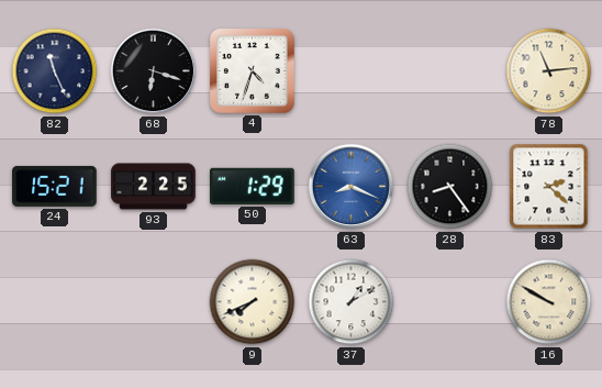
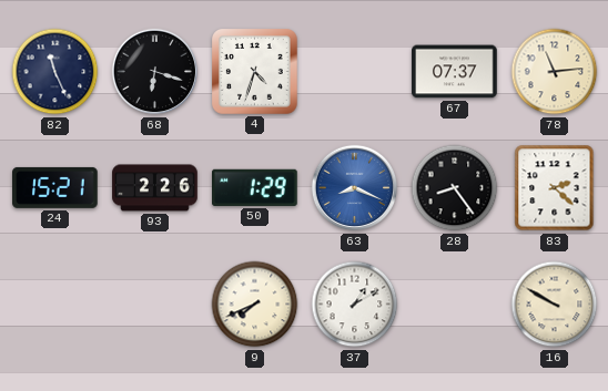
67: none -> 07:37 (455, 72)
93: 2:25 -> 2:26 (155, 188)
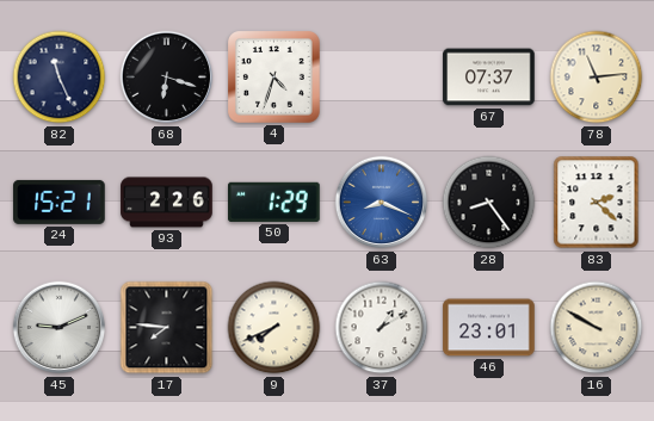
45: none -> 9:11 (60, 328)
17: none -> 7:46 (167, 328)
46: none -> 23:01 (489, 328)
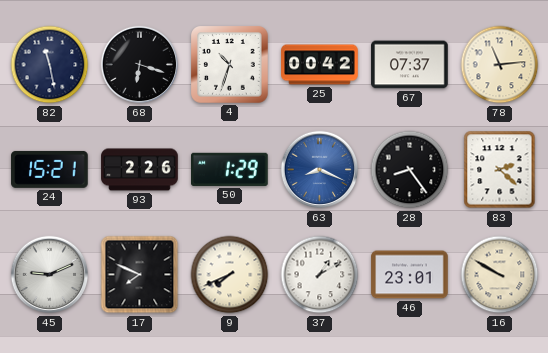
82: 11:26 -> 11:28 (50, 65)
4: 4:33 -> 10:33 (230, 65)
25: none -> 00:42 (320, 65)
17: 7:46 -> 7:49 (140, 275)
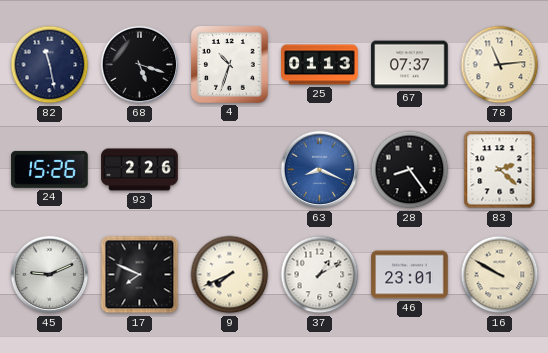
68: 6:18 -> 5:18 (140, 65)
25: 00:42 -> 01:13 (320, 65)
24: 15:21 -> 15:26 (50, 169)
50: 1:29 -> none (230, 169)
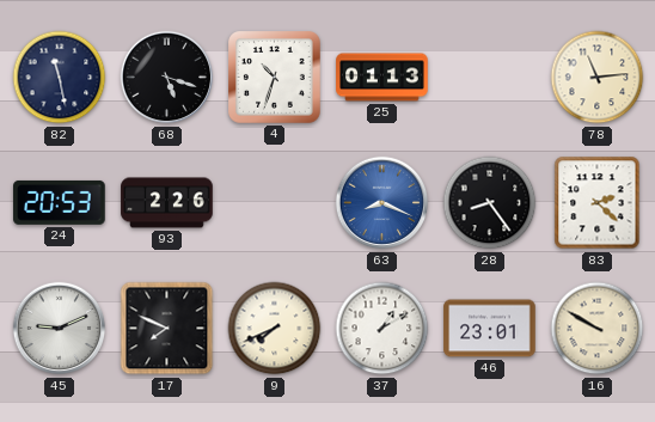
67: 07:37 -> none (410, 65)
24: 15:26 -> 20:53 (60, 202)
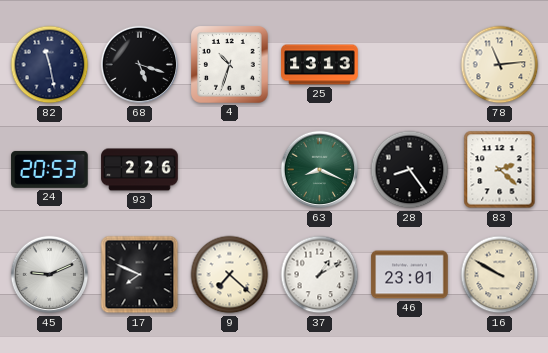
25: 01:13 -> 13:13 (320, 65)
63 dial: blue -> green (320, 170)
9: 7:41 -> 7:22 (230, 275)
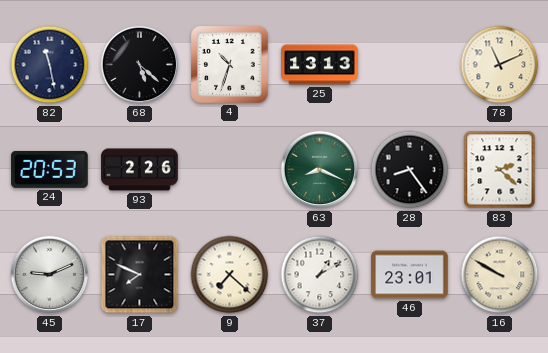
68: 5:18 -> 5:22 (140, 65)
78: 11:14 -> 11:11 (500, 65)
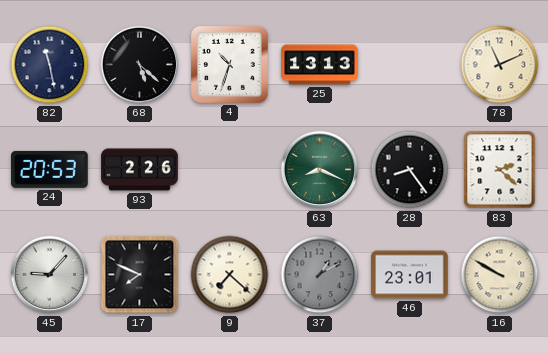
45: 9:11 -> 9:07 (50, 275)
37 dial: white -> grey (320, 275)
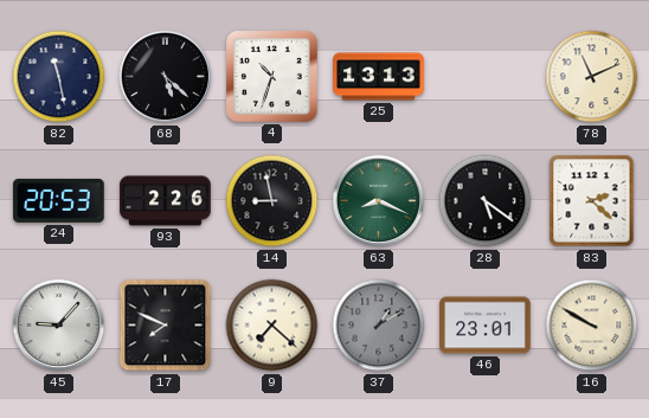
14: none -> 8:58 (272, 201)
28: 8:24 -> 5:21 (486, 201)
